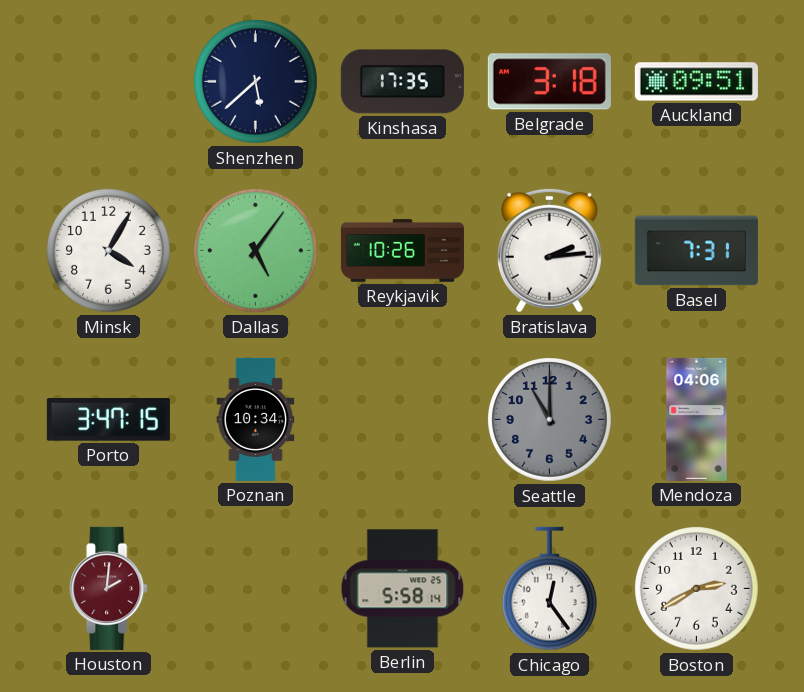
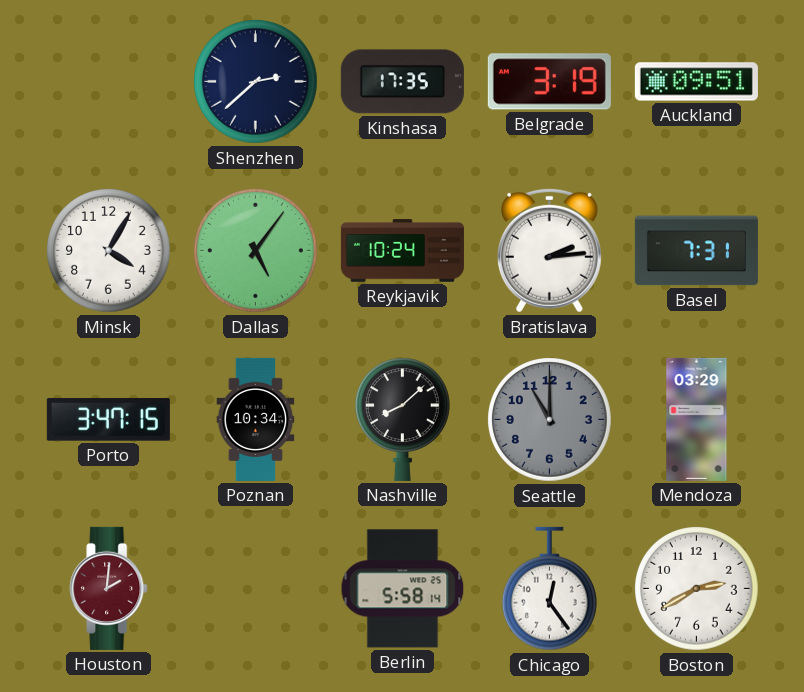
Shenzhen: 5:38 -> 2:38 (256, 82)
Belgrade: 3:18 -> 3:19 (549, 82)
Reykjavik: 10:26 -> 10:24 (402, 251)
Nashville: none -> 8:08 (402, 419)
Mendoza: 04:06 -> 03:29 (697, 419)
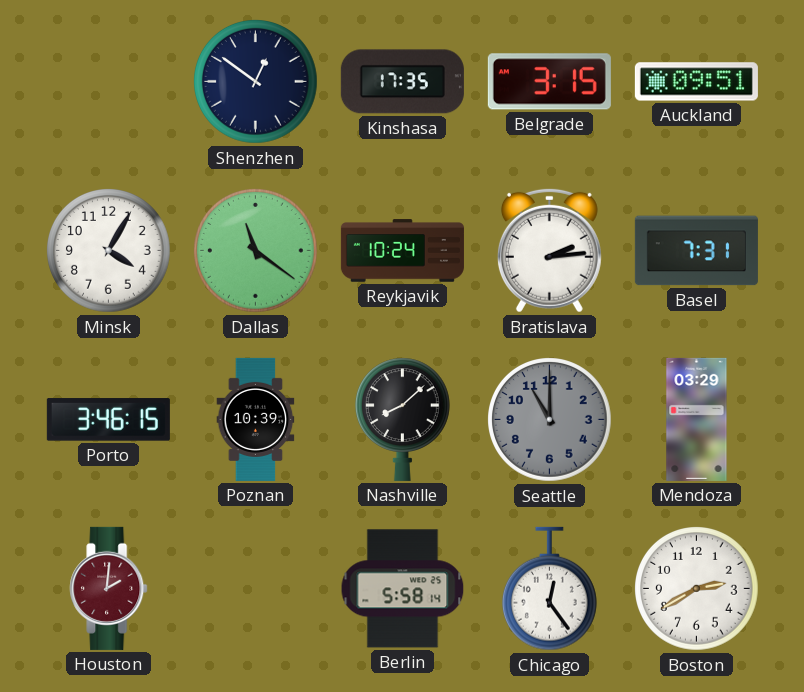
Shenzhen: 2:38 -> 12:51 (256, 82)
Belgrade: 3:19 -> 3:15 (549, 82)
Dallas: 5:06 -> 11:21 (256, 251)
Porto: 3:47 -> 3:46 (108, 420)
Poznan: 10:34 -> 10:39 (256, 419)
